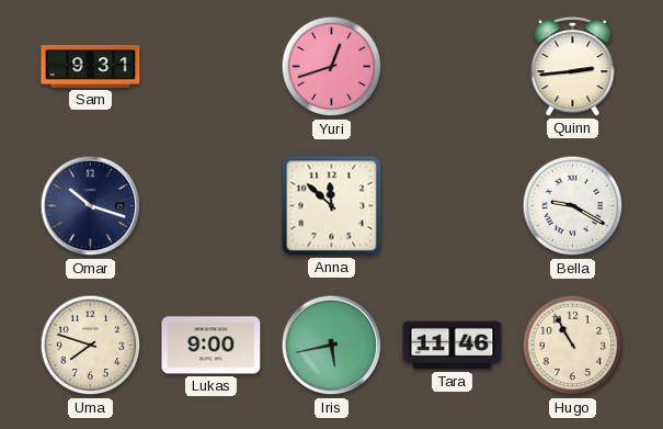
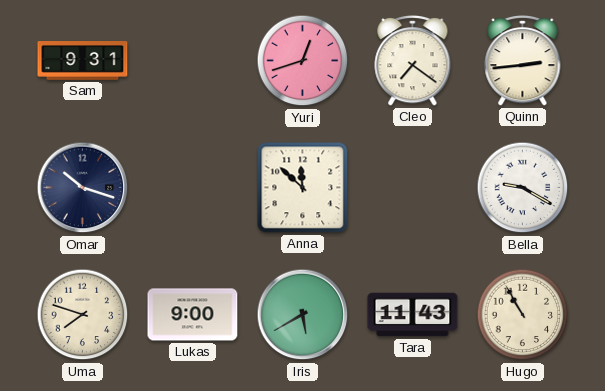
Cleo: none -> 7:21 (413, 61)
Iris: 5:43 -> 5:40 (303, 315)
Tara: 11:46 -> 11:43 (413, 315)
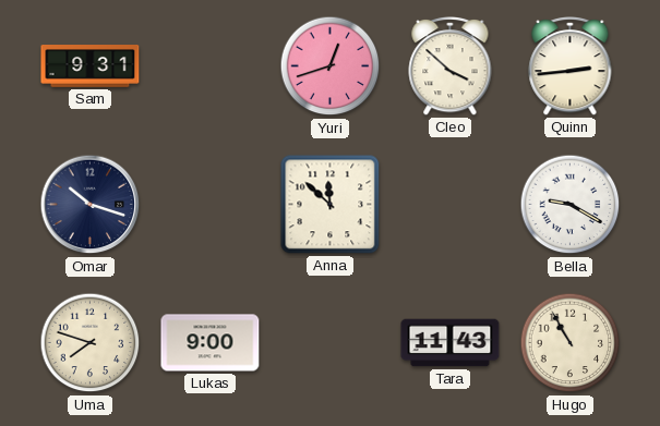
Cleo: 7:21 -> 3:52 (451, 66)
Iris: 5:40 -> none (303, 315)
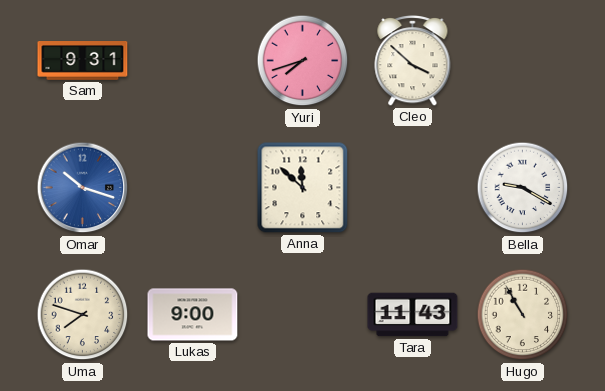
Yuri: 12:42 -> 7:42 (303, 61)
Quinn: 2:44 -> none (571, 66)
Omar dial: navy -> blue (83, 188)
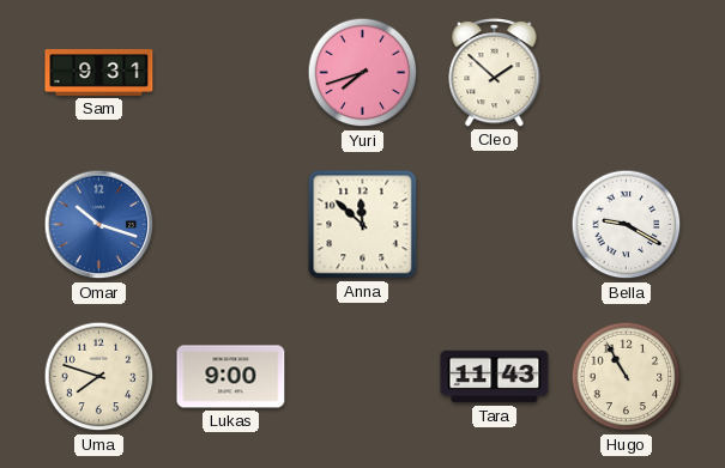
Cleo: 3:52 -> 1:52 (495, 73)
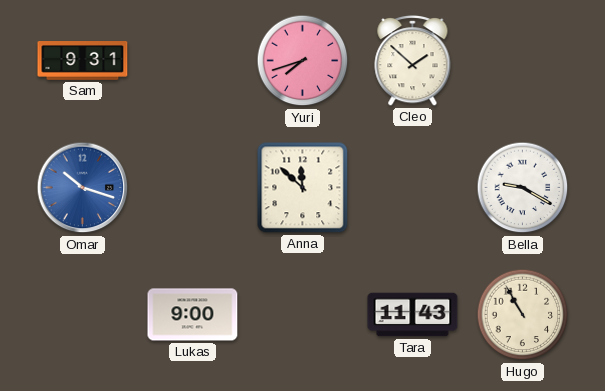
Uma: 7:48 -> none (99, 377)
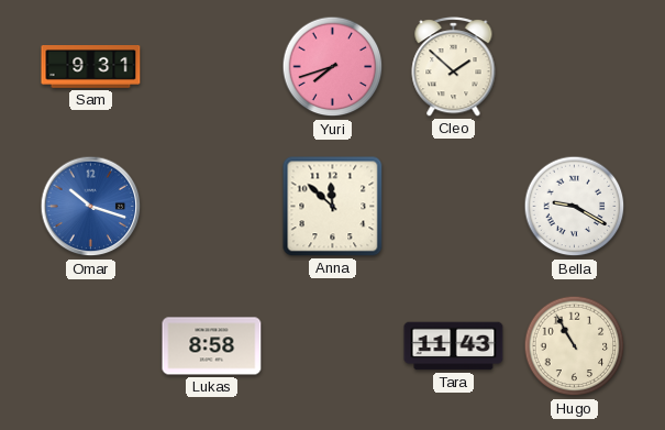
Lukas: 9:00 -> 8:58 (212, 346)
